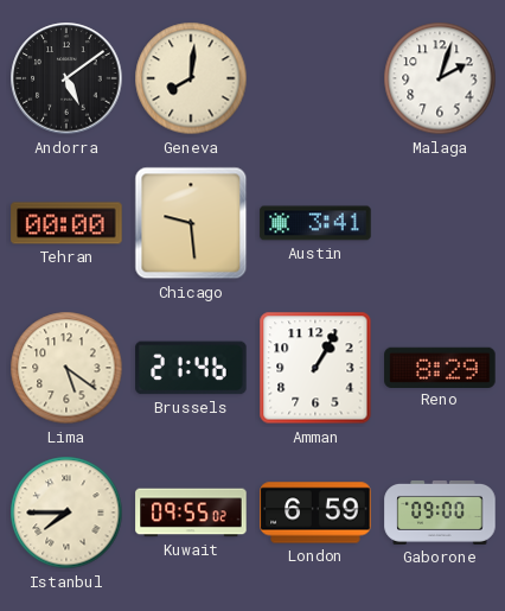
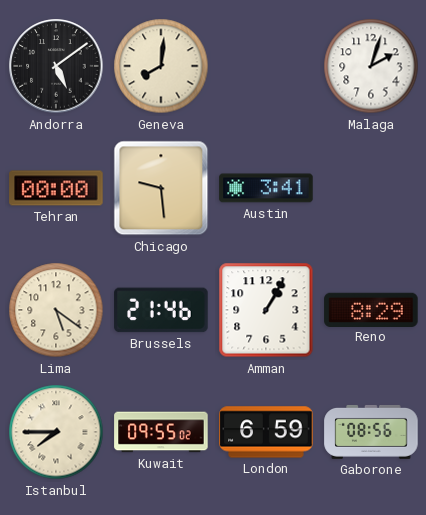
Gaborone: 09:00 -> 08:56 (371, 432)
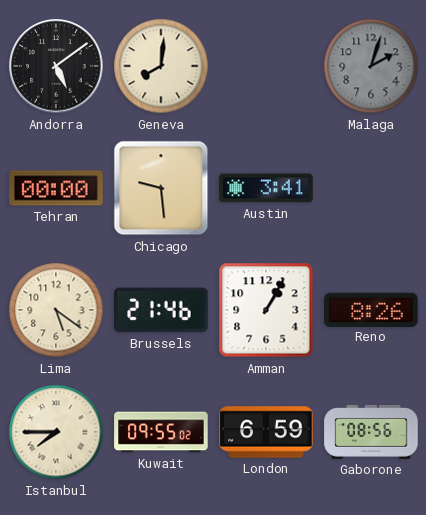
Malaga dial: white -> grey (371, 66)
Reno: 8:29 -> 8:26 (371, 309)
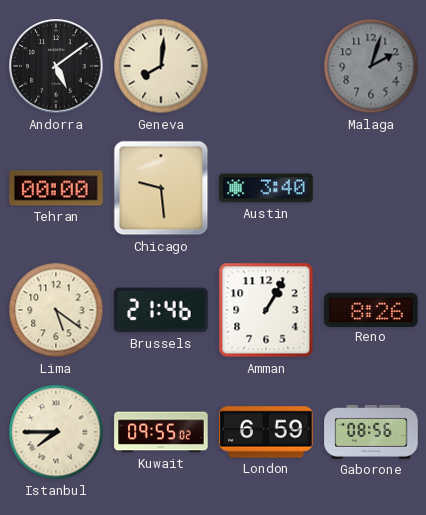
Austin: 3:41 -> 3:40 (266, 188)
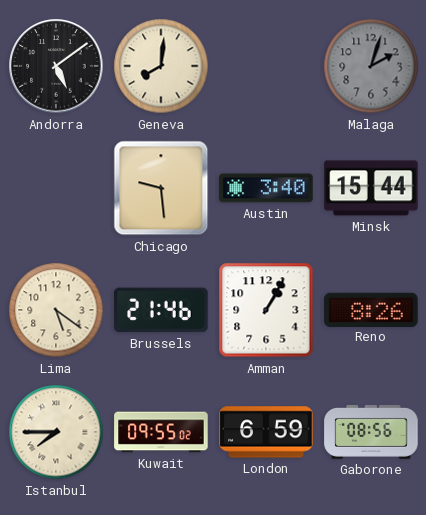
Tehran: 00:00 -> none (56, 188)
Minsk: none -> 15:44 (371, 188)
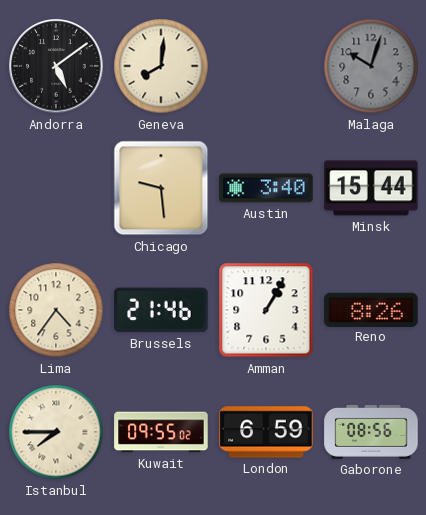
Malaga: 2:03 -> 10:03 (371, 66)
Lima: 5:21 -> 4:36 (56, 310)
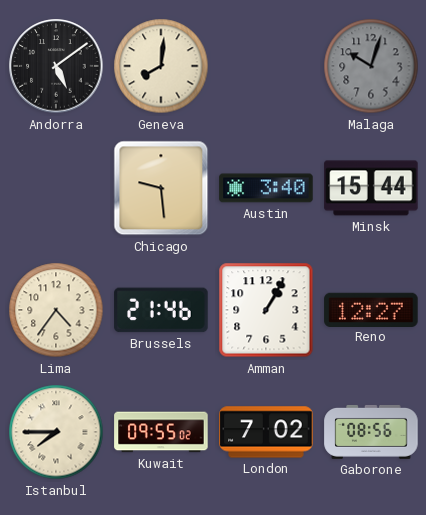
Reno: 8:26 -> 12:27 (371, 309)
London: 6:59 -> 7:02 (266, 432)
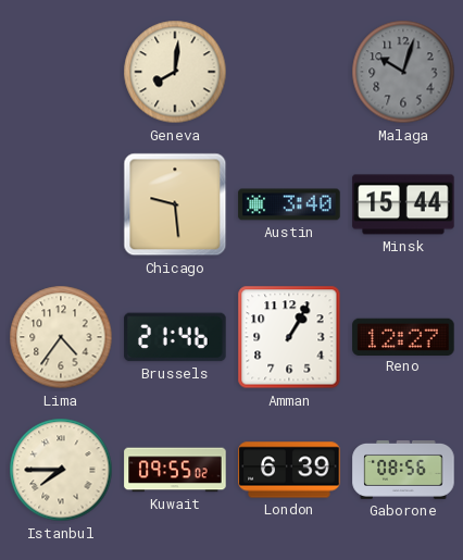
Andorra: 5:09 -> none (56, 66)
London: 7:02 -> 6:39 (289, 470)
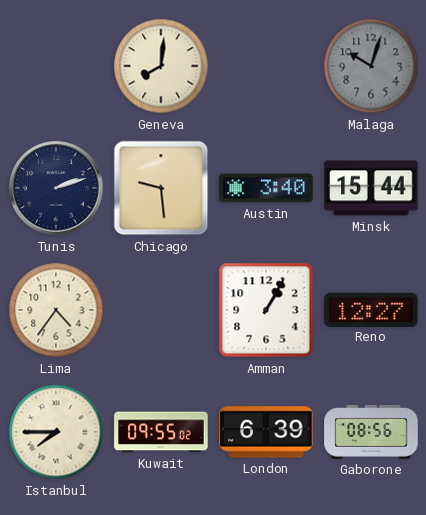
Tunis: none -> 2:12 (56, 188)
Brussels: 21:46 -> none (175, 337)
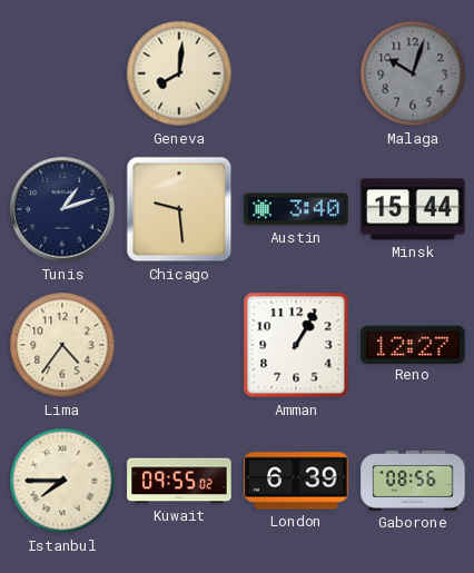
Tunis: 2:12 -> 1:12 (62, 209)
